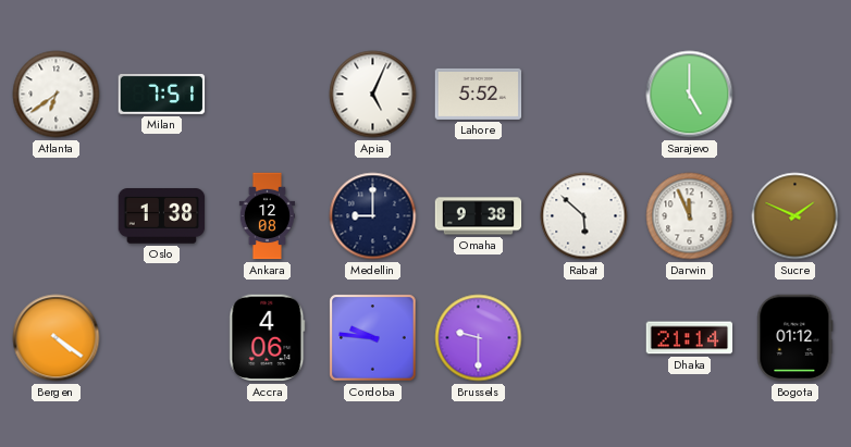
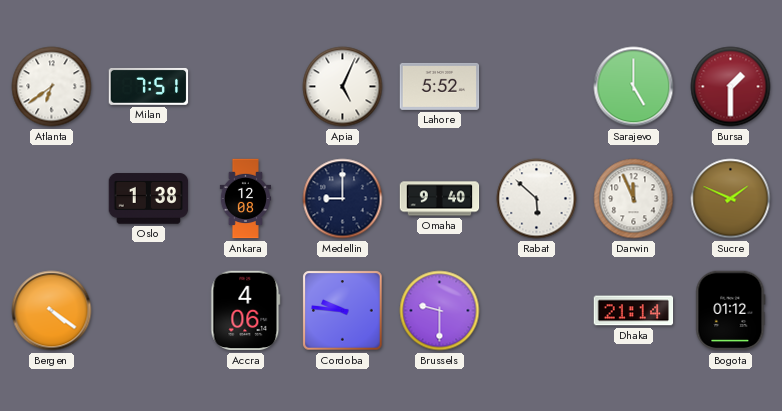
Bursa: none -> 1:30 (731, 87)
Omaha: 9:38 -> 9:40 (440, 199)
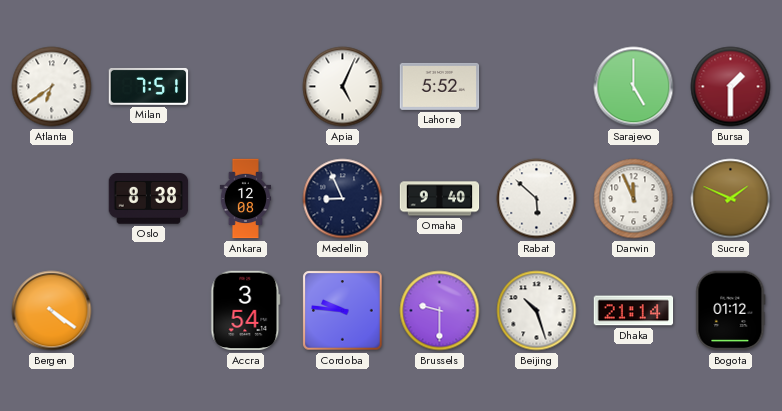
Oslo: 1:38 -> 8:38 (149, 199)
Medellin: 9:00 -> 8:56 (343, 199)
Accra: 4:06 -> 3:54 (246, 311)
Beijing: none -> 10:27 (537, 311)
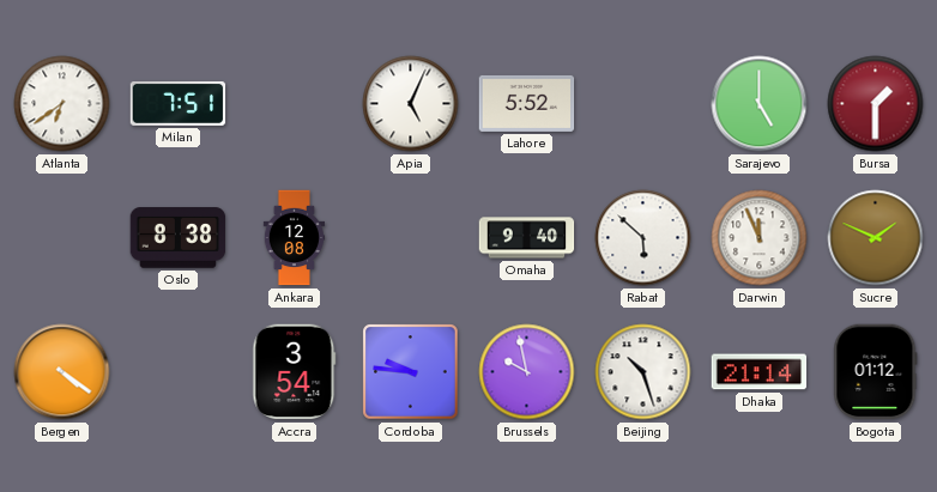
Medellin: 8:56 -> none (343, 199)
Brussels: 9:30 -> 9:58 (527, 372)
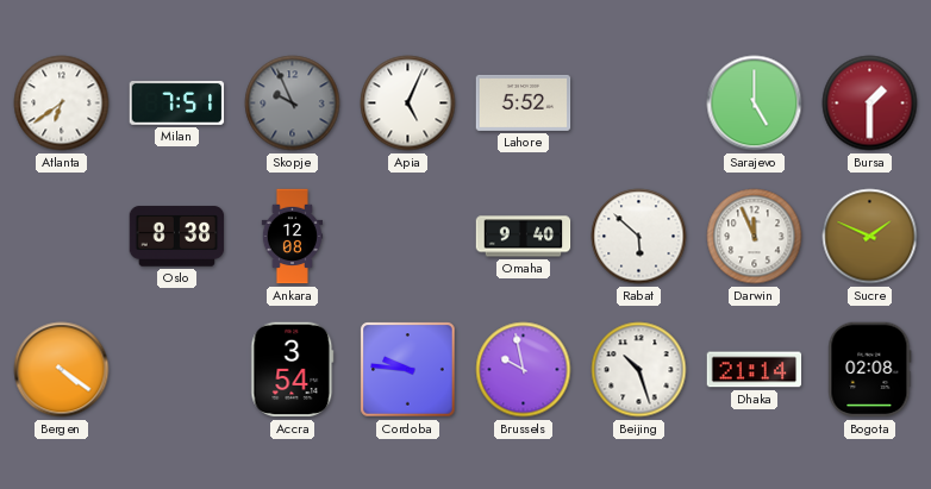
Skopje: none -> 9:56 (293, 104)
Bogota: 01:12 -> 02:08 (870, 370)
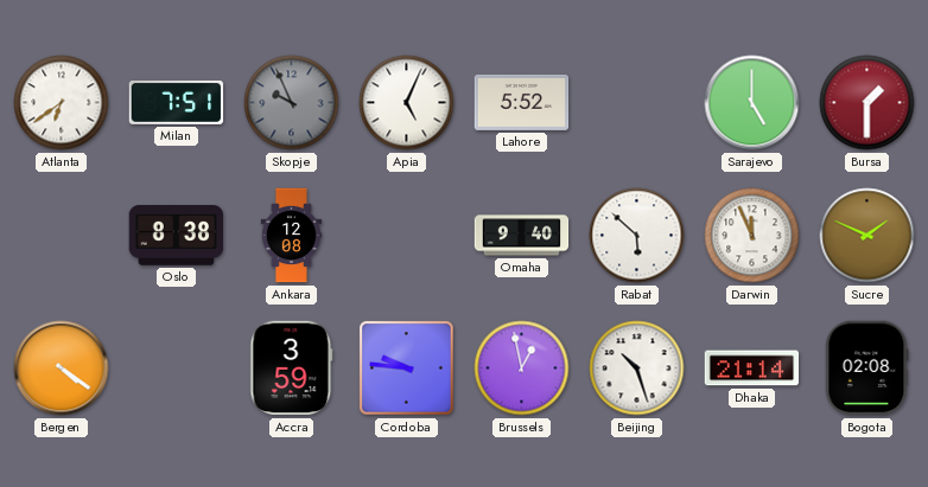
Accra: 3:54 -> 3:59 (292, 369)
Brussels: 9:58 -> 12:58 (522, 369)
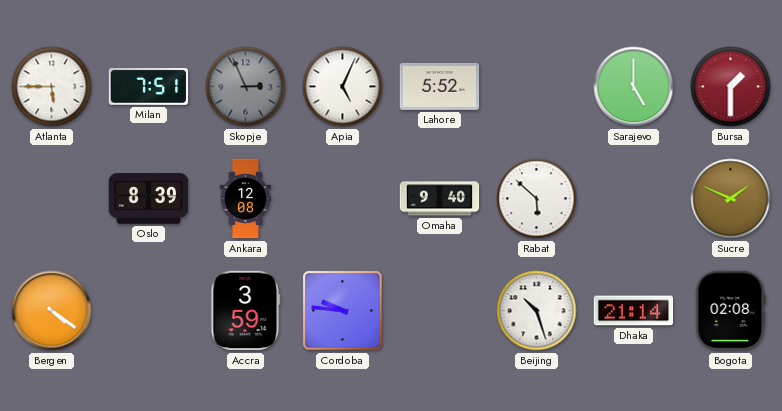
Atlanta: 6:39 -> 5:45 (52, 87)
Skopje: 9:56 -> 2:56 (246, 87)
Oslo: 8:38 -> 8:39 (149, 199)
Darwin: 11:56 -> none (752, 236)
Brussels: 12:58 -> none (522, 369)
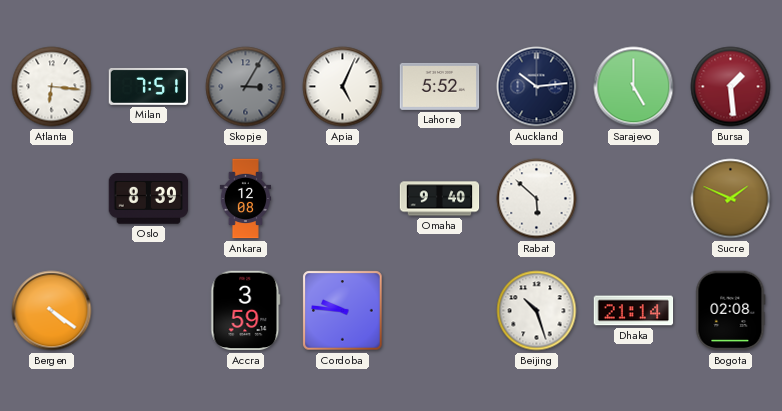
Atlanta: 5:45 -> 6:16 (52, 87)
Skopje: 2:56 -> 3:05 (246, 87)
Auckland: none -> 10:14 (537, 87)
Bursa: 1:30 -> 1:29 (731, 87)
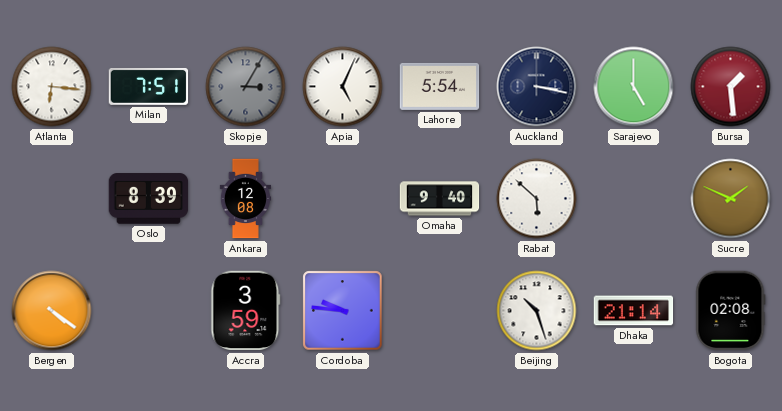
Lahore: 5:52 -> 5:54 (440, 86)
Auckland: 10:14 -> 3:17 (537, 87)
